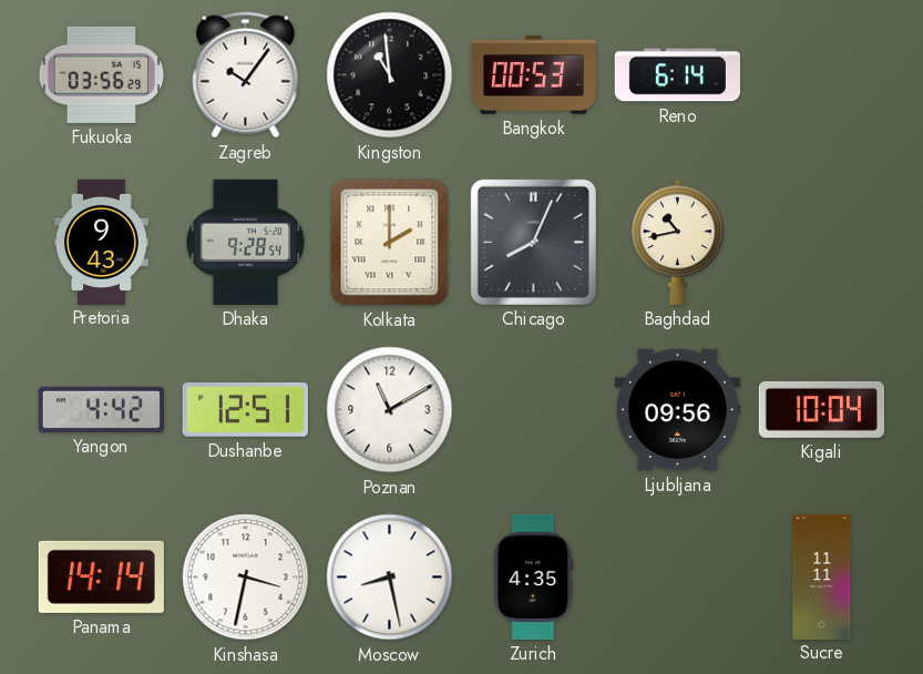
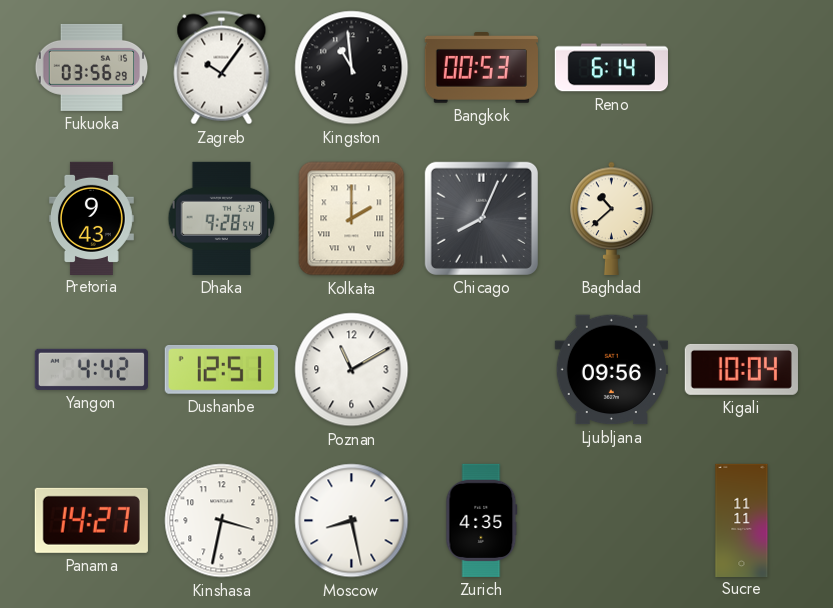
Baghdad: 10:43 -> 10:38 (612, 218)
Panama: 14:14 -> 14:27 (91, 520)
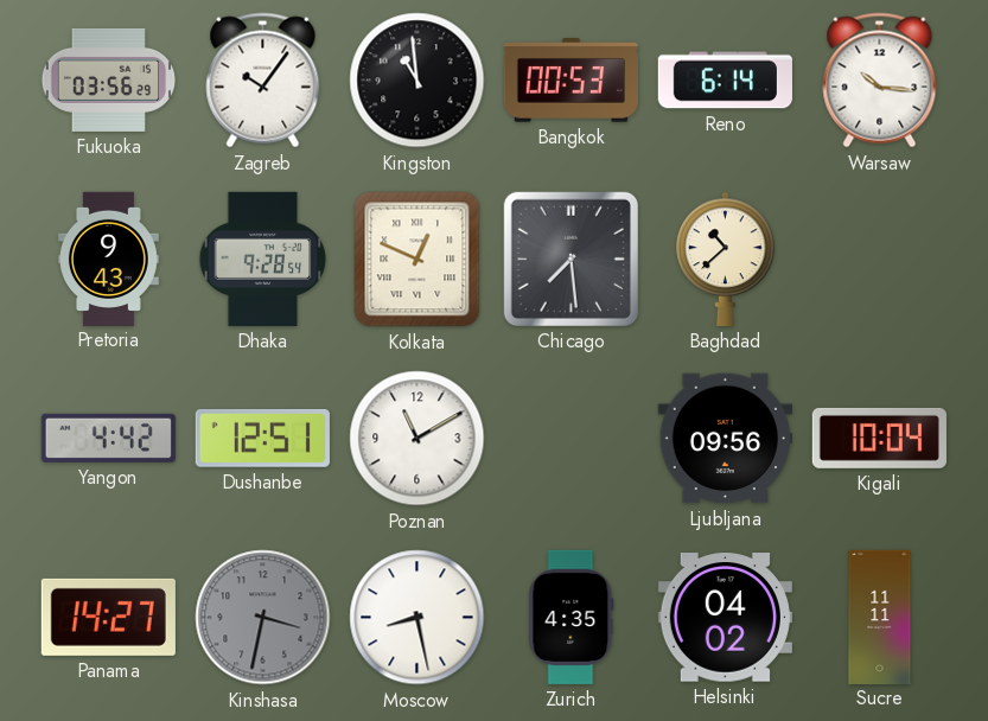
Warsaw: none -> 10:16 (880, 81)
Kolkata: 2:00 -> 12:49 (417, 260)
Chicago: 8:04 -> 7:29 (571, 259)
Kinshasa dial: white -> grey (263, 618)
Helsinki: none -> 04:02 (725, 618)
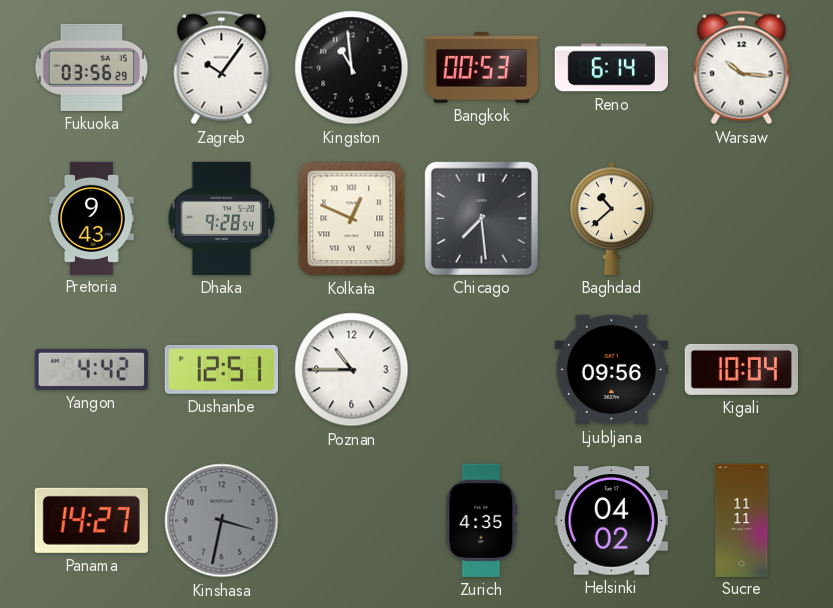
Poznan: 11:10 -> 10:45 (352, 370)
Moscow: 8:28 -> none (417, 618)
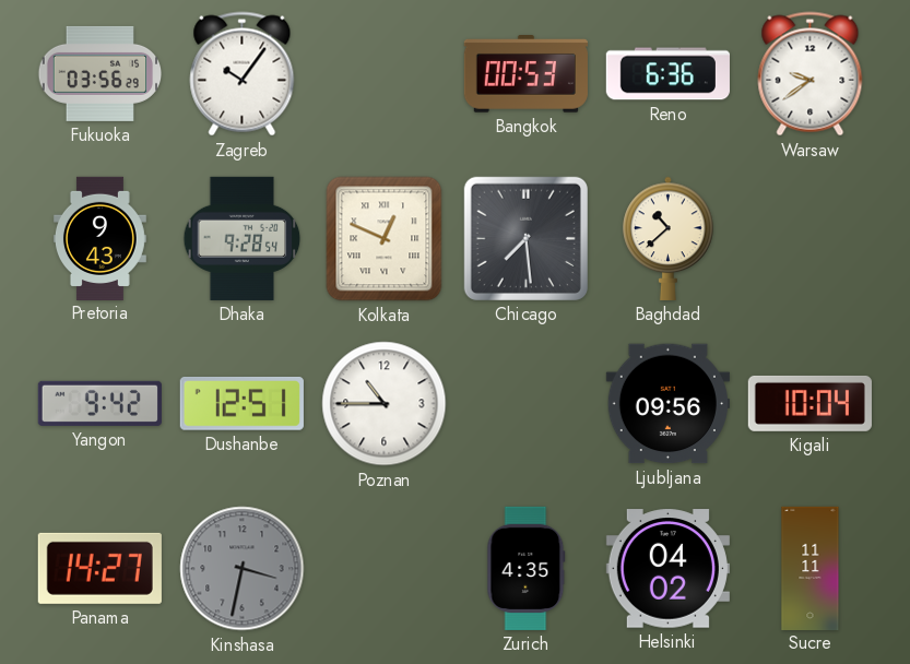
Kingston: 10:59 -> none (352, 68)
Reno: 6:14 -> 6:36 (667, 74)
Warsaw: 10:16 -> 9:39 (811, 74)
Yangon: 4:42 -> 9:42 (99, 403)
